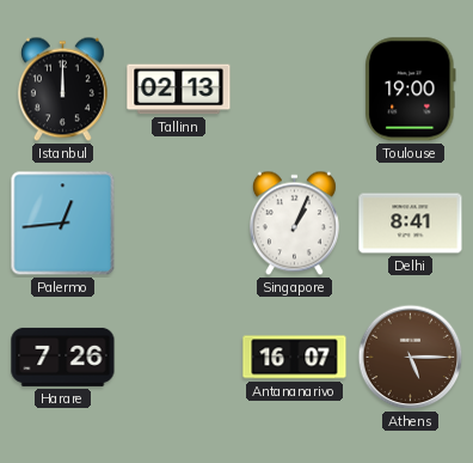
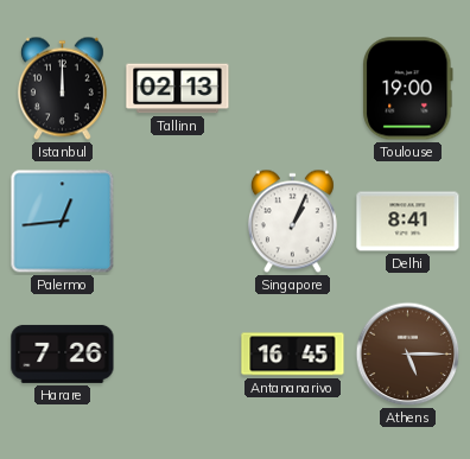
Antananarivo: 16:07 -> 16:45 (293, 355)
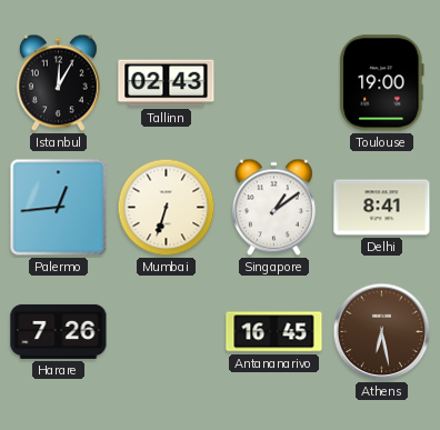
Istanbul: 12:00 -> 12:05 (58, 83)
Tallinn: 02:13 -> 02:43 (167, 83)
Mumbai: none -> 6:33 (167, 208)
Singapore: 1:04 -> 1:09 (273, 208)
Athens: 5:15 -> 6:28 (382, 332)
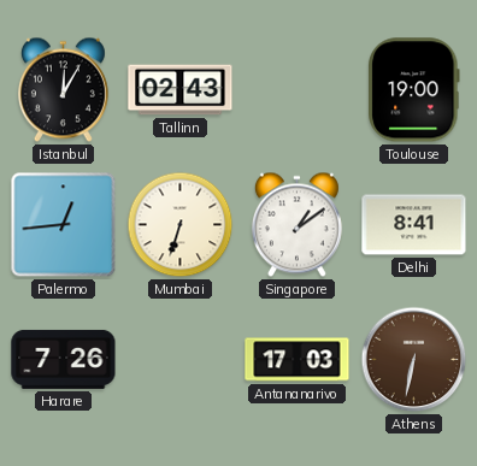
Antananarivo: 16:45 -> 17:03 (298, 360)
Athens: 6:28 -> 6:32 (414, 360)
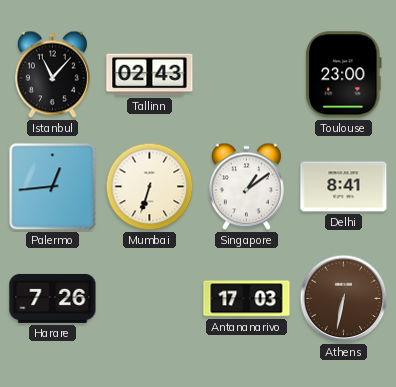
Istanbul: 12:05 -> 11:07 (52, 75)
Toulouse: 19:00 -> 23:00 (344, 75)
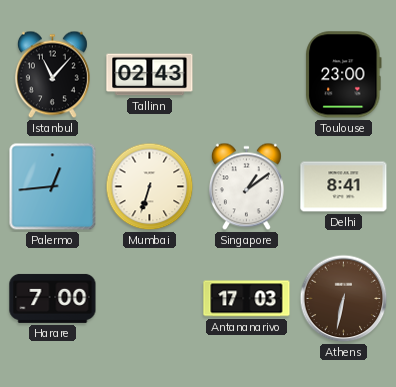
Harare: 7:26 -> 7:00 (53, 298)
